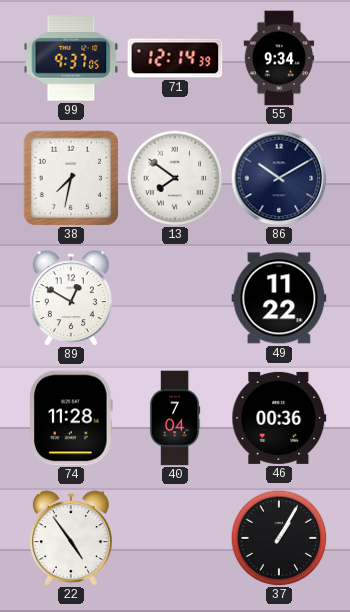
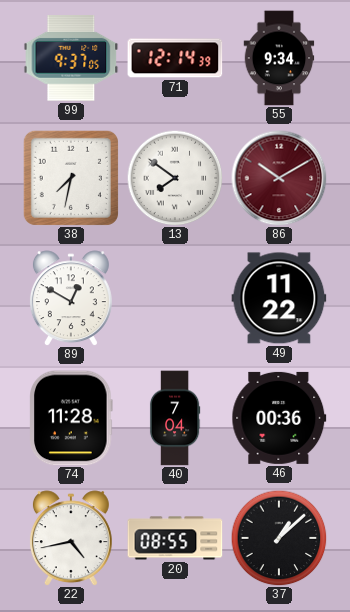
86 dial: navy -> burgundy (279, 178)
22: 4:54 -> 4:43 (71, 538)
20: none -> 08:55 (175, 538)
37: 1:05 -> 1:08 (279, 538)
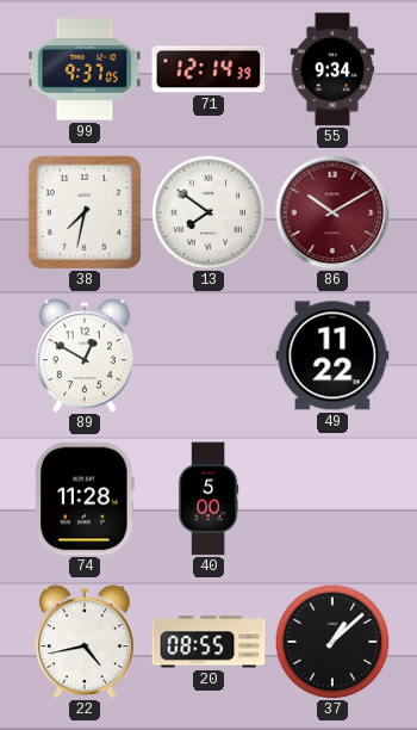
40: 7:04 -> 5:00 (208, 499)
46: 00:36 -> none (279, 418)
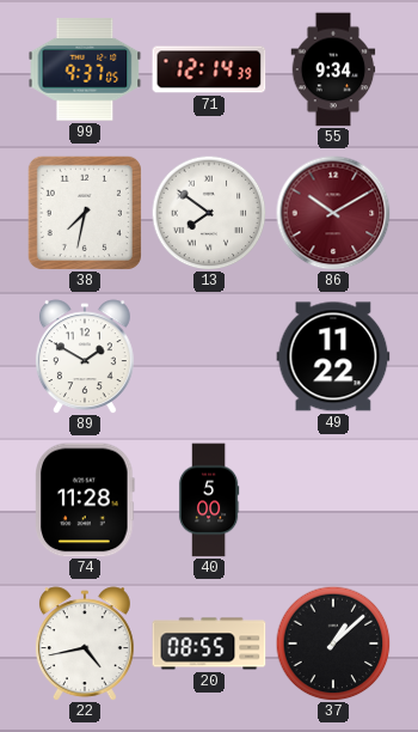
89: 12:50 -> 1:50 (85, 356)
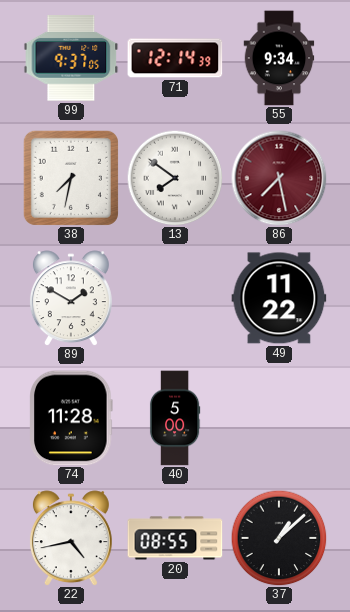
86: 10:10 -> 7:28 (279, 178)
